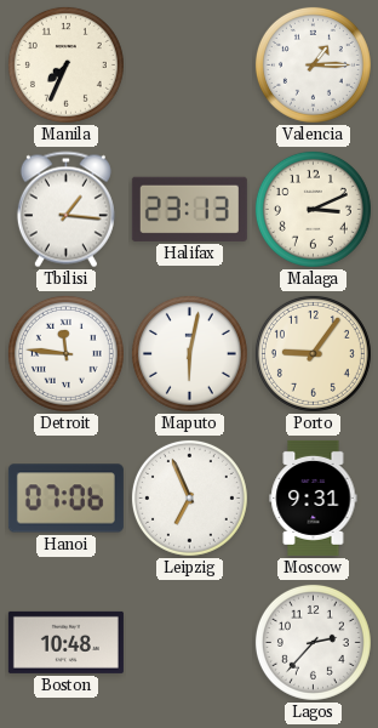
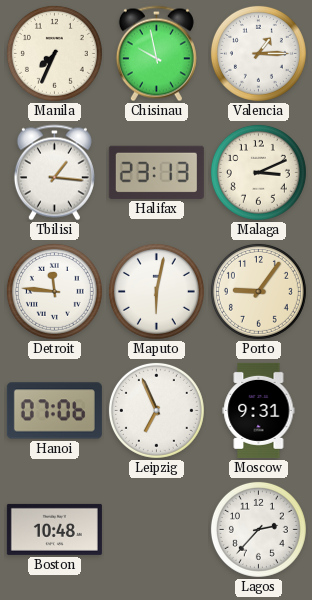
Chisinau: none -> 9:58 (156, 54)
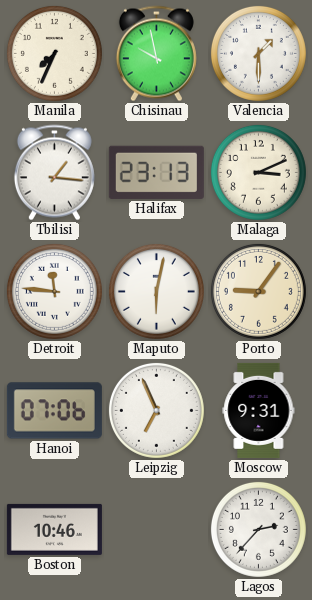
Valencia: 1:15 -> 1:30 (258, 53)
Boston: 10:48 -> 10:46 (54, 529)
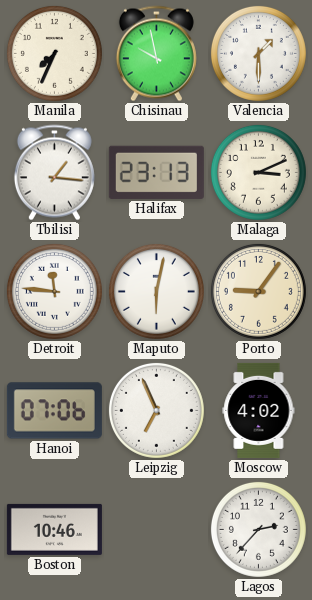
Moscow: 9:31 -> 4:02 (259, 410)
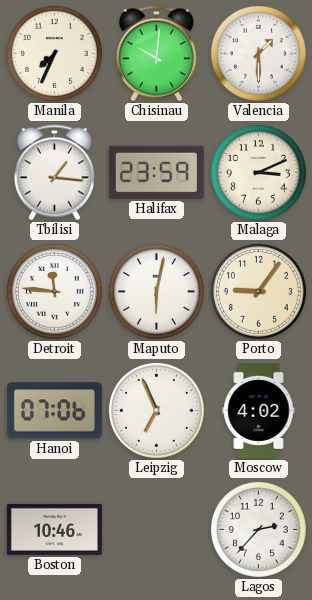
Chisinau: 9:58 -> 10:01 (156, 54)
Halifax: 23:13 -> 23:59 (156, 172)
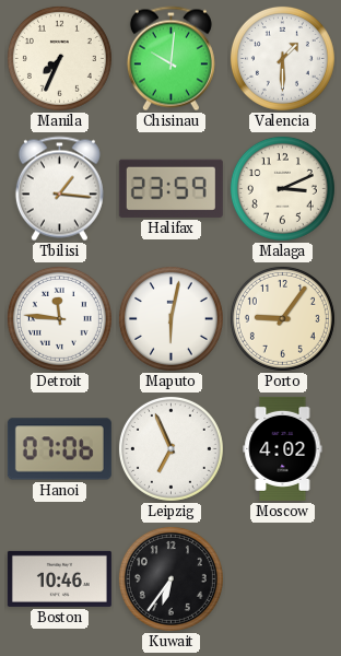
Kuwait: none -> 6:36 (170, 578)
Lagos: 2:37 -> none (258, 529)
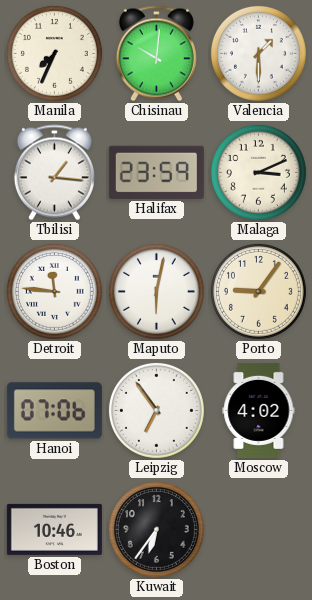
Leipzig: 6:56 -> 6:54 (156, 410)
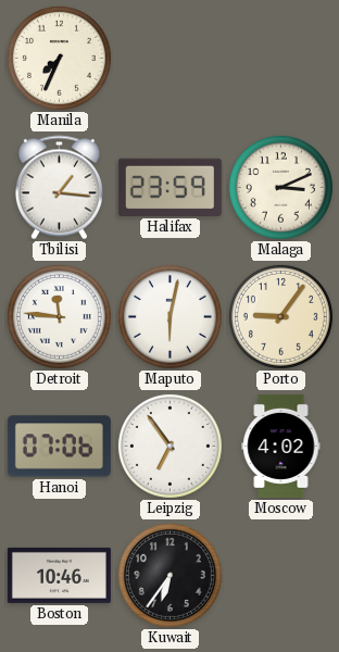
Chisinau: 10:01 -> none (156, 54)
Valencia: 1:30 -> none (258, 53)
